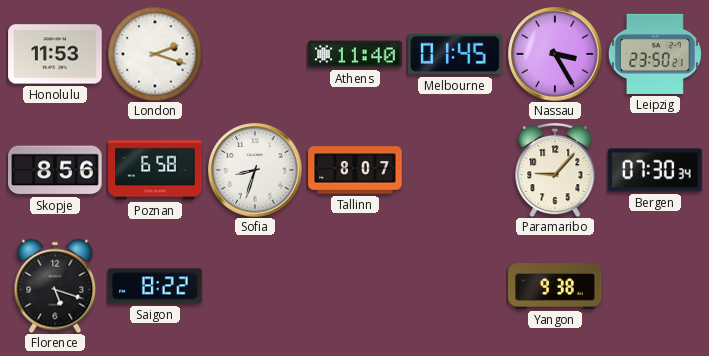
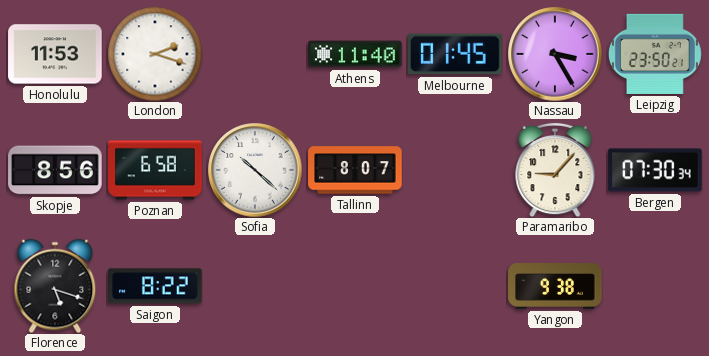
Sofia: 8:33 -> 10:22 (255, 170)
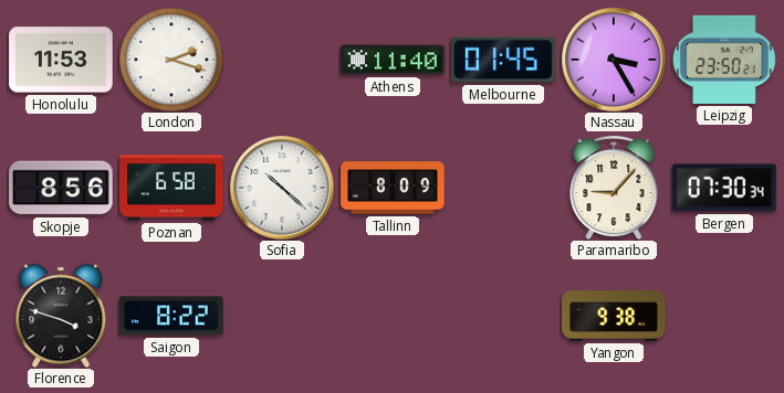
Tallinn: 8:07 -> 8:09 (393, 188)
Florence: 5:18 -> 3:48 (61, 316)
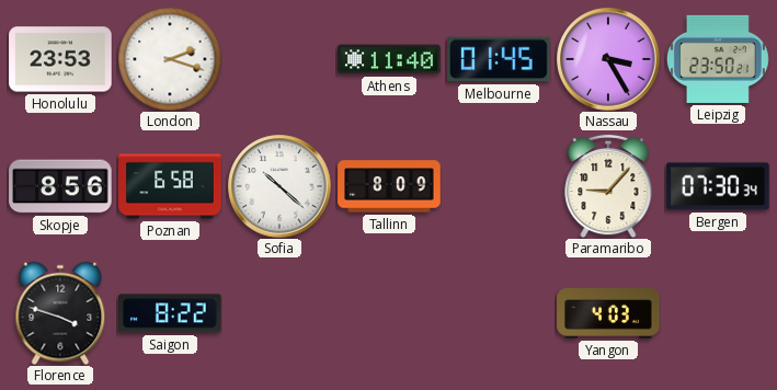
Honolulu: 11:53 -> 23:53 (60, 59)
Yangon: 9:38 -> 4:03 (608, 314)
